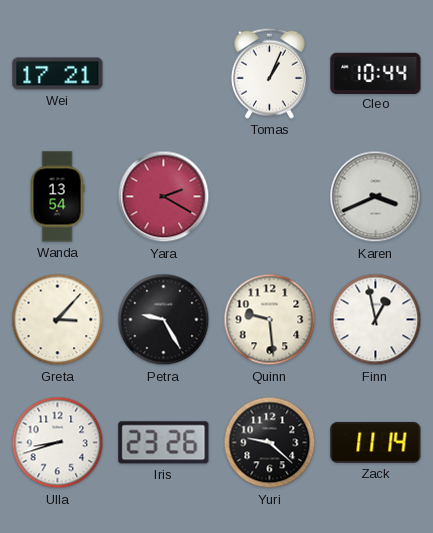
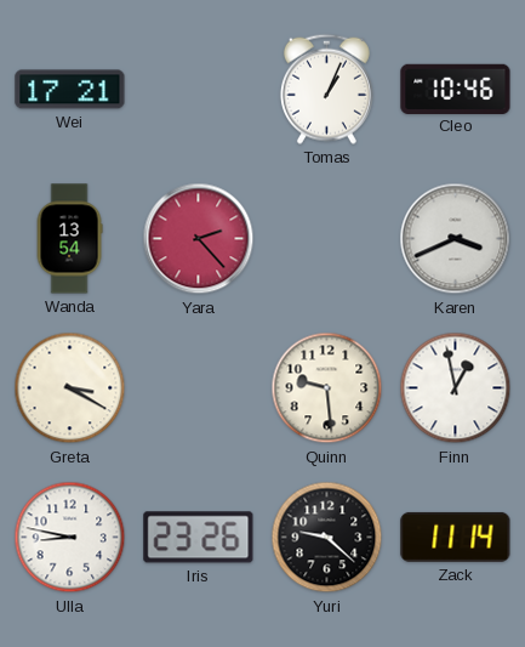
Cleo: 10:44 -> 10:46 (456, 89)
Yara: 2:20 -> 2:23 (199, 239)
Greta: 3:07 -> 3:20 (70, 388)
Petra: 9:25 -> none (164, 320)
Ulla: 8:42 -> 8:47 (70, 538)
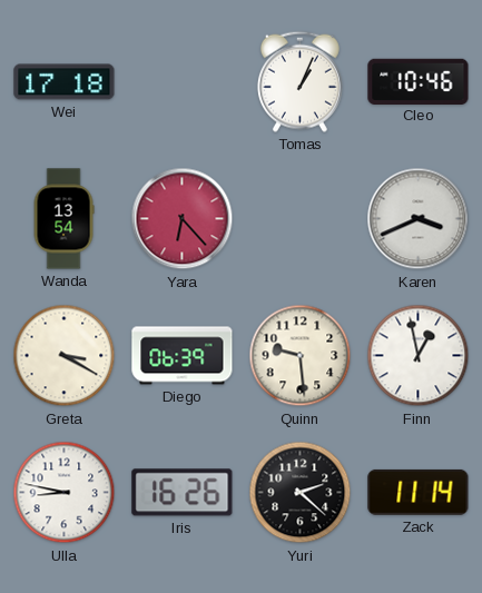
Wei: 17:21 -> 17:18 (65, 82)
Yara: 2:23 -> 6:23 (183, 219)
Diego: none -> 06:39 (183, 356)
Iris: 23:26 -> 16:26 (183, 493)
Yuri: 9:22 -> 2:22 (301, 493)
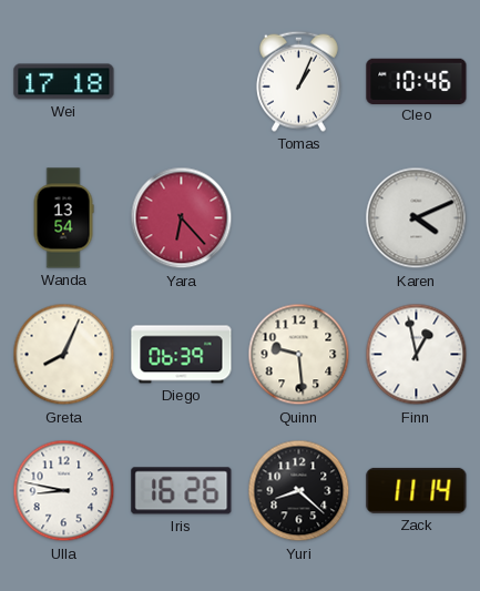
Karen: 3:41 -> 4:11 (417, 218)
Greta: 3:20 -> 8:04 (64, 355)
Yuri: 2:22 -> 8:22 (299, 491)
